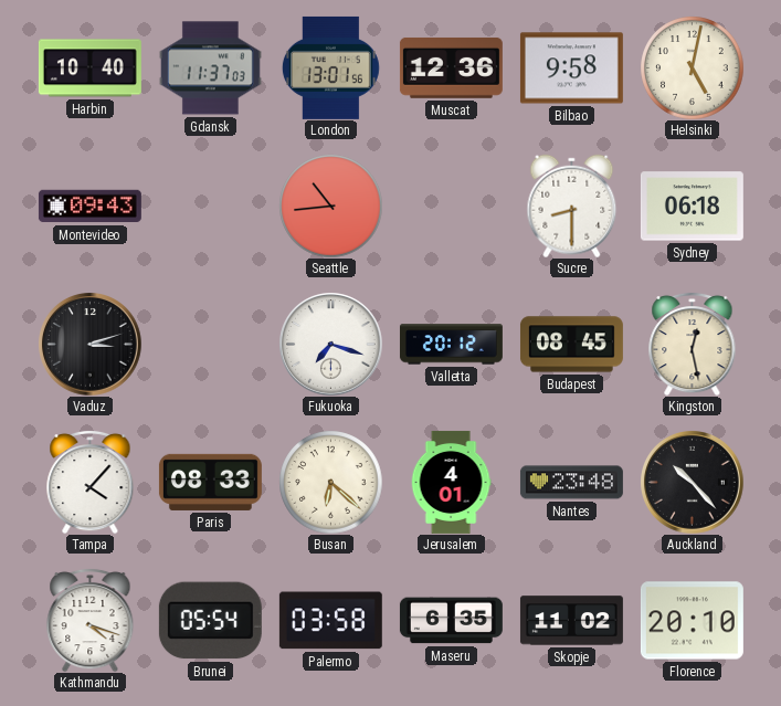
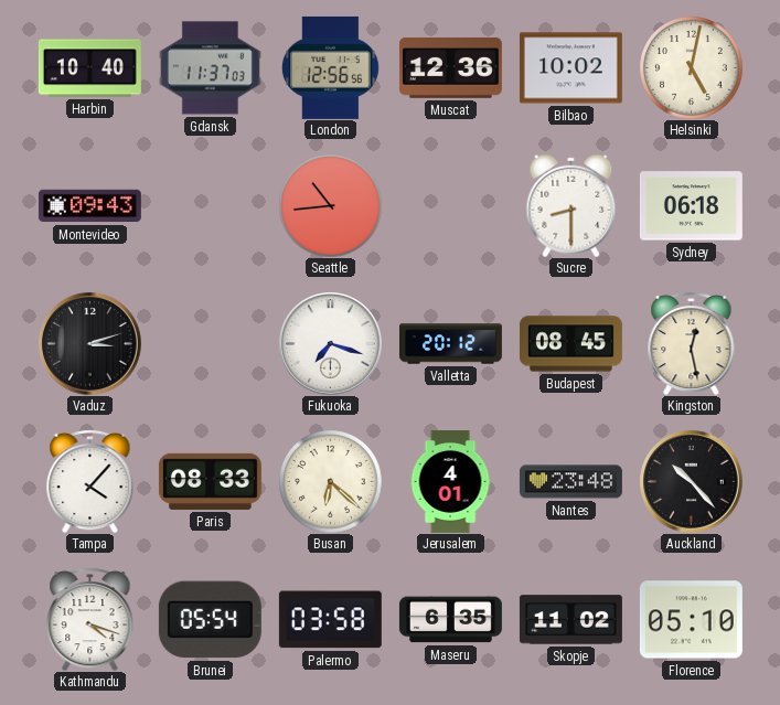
London: 13:01 -> 12:56 (330, 67)
Bilbao: 9:58 -> 10:02 (570, 68)
Florence: 20:10 -> 05:10 (691, 620)
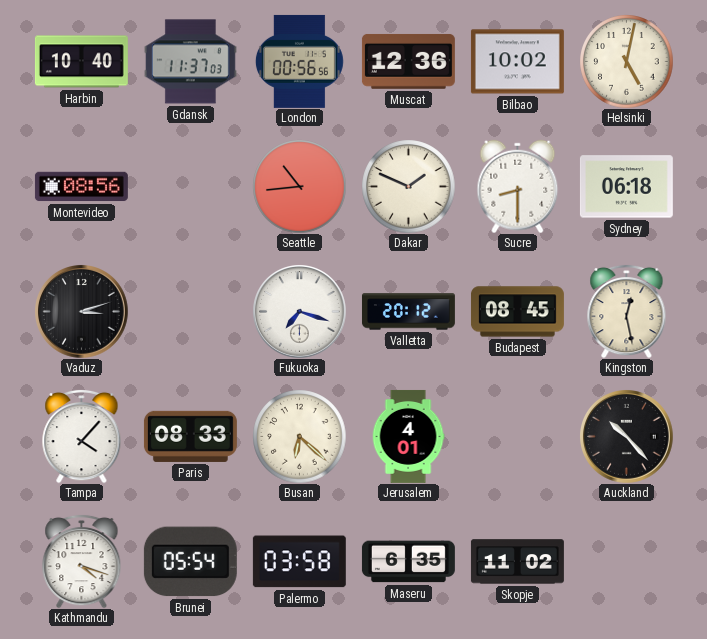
London: 12:56 -> 00:56 (299, 61)
Montevideo: 09:43 -> 08:56 (81, 187)
Dakar: none -> 1:49 (408, 186)
Nantes: 23:48 -> none (570, 482)
Florence: 05:10 -> none (691, 620)
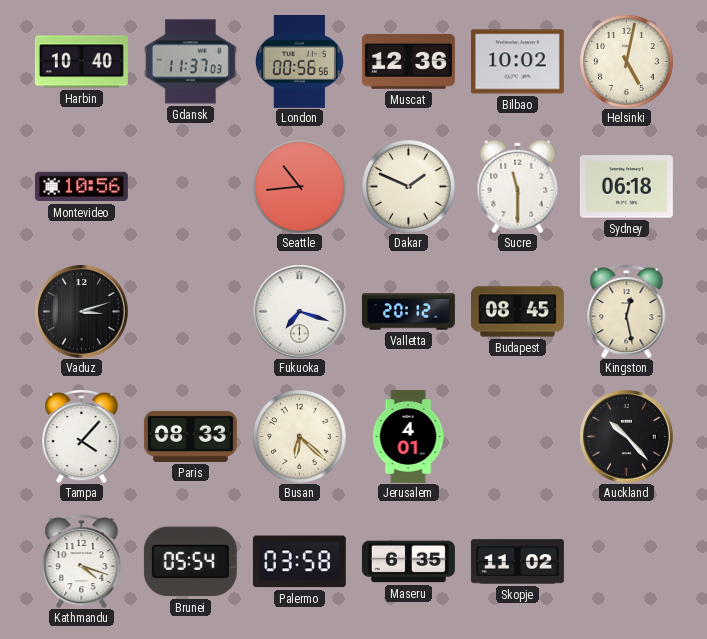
Montevideo: 08:56 -> 10:56 (81, 187)
Sucre: 8:30 -> 11:30 (518, 186)
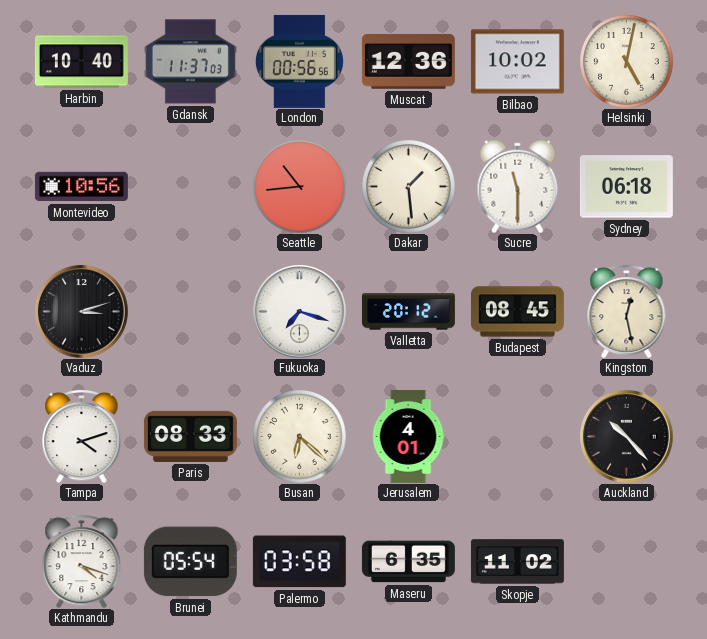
Dakar: 1:49 -> 1:29 (408, 186)
Tampa: 4:07 -> 4:12 (82, 436)
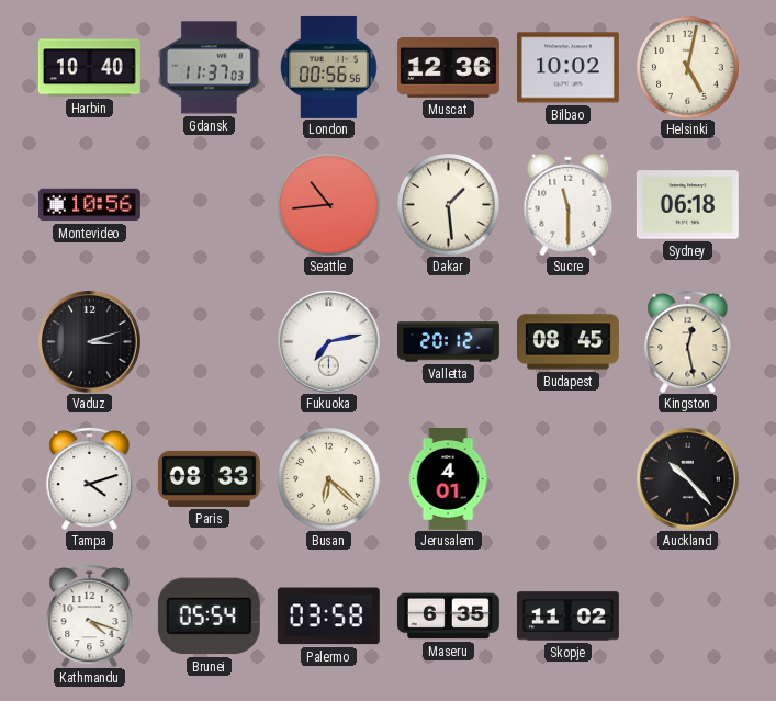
Fukuoka: 7:18 -> 7:13 (329, 342)
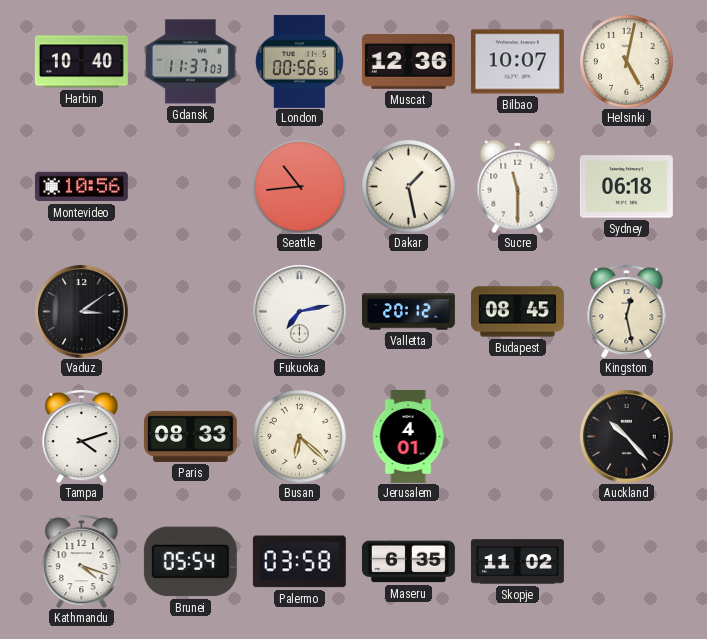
Bilbao: 10:02 -> 10:07 (517, 62)
Dakar: 1:29 -> 1:28 (408, 186)
Vaduz: 3:12 -> 3:09 (82, 312)
